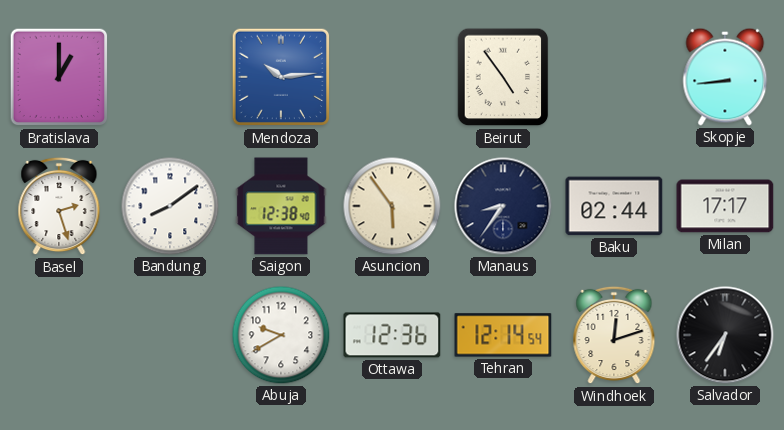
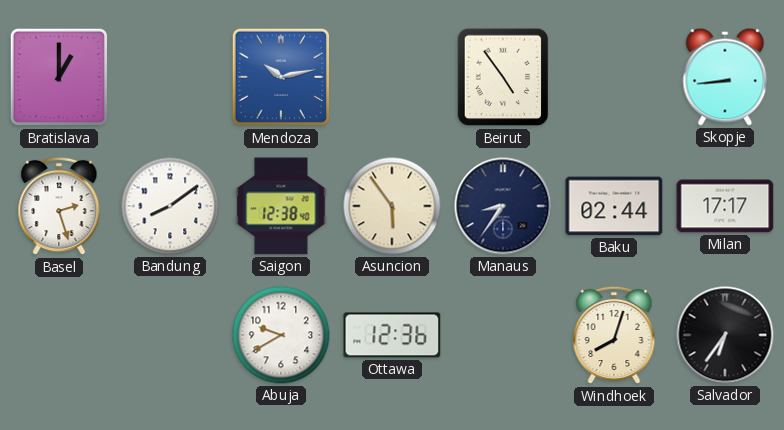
Mendoza: 10:14 -> 10:13 (281, 77)
Tehran: 12:14 -> none (503, 335)
Windhoek: 12:12 -> 8:03 (614, 335)
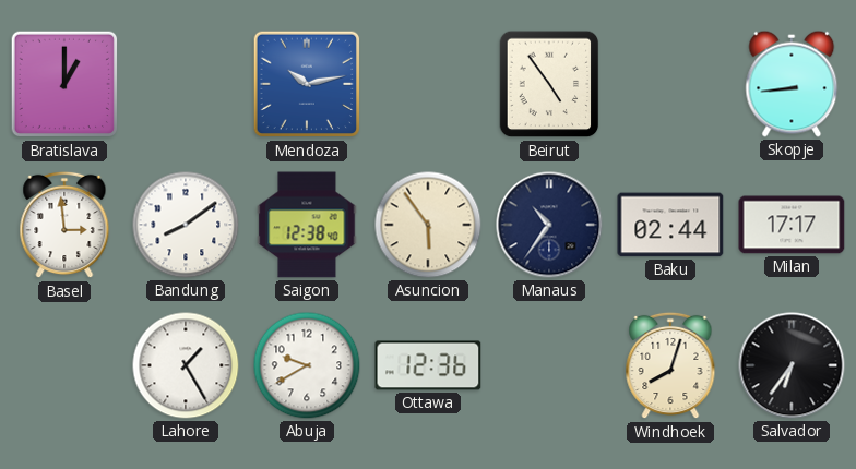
Basel: 2:27 -> 2:59 (64, 225)
Manaus: 8:36 -> 10:36 (549, 225)
Lahore: none -> 1:25 (186, 365)
